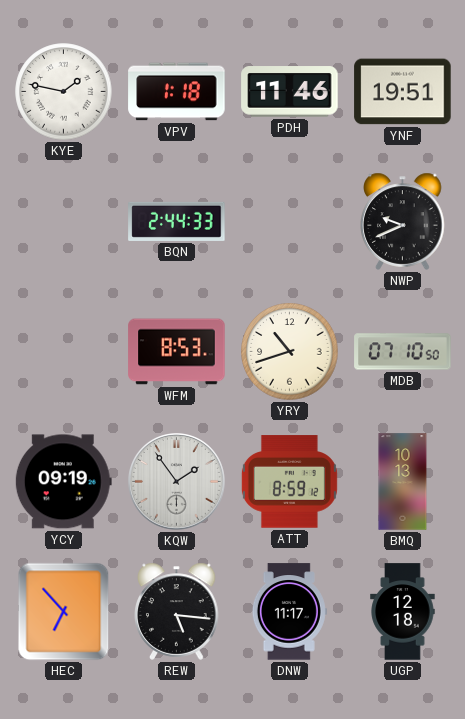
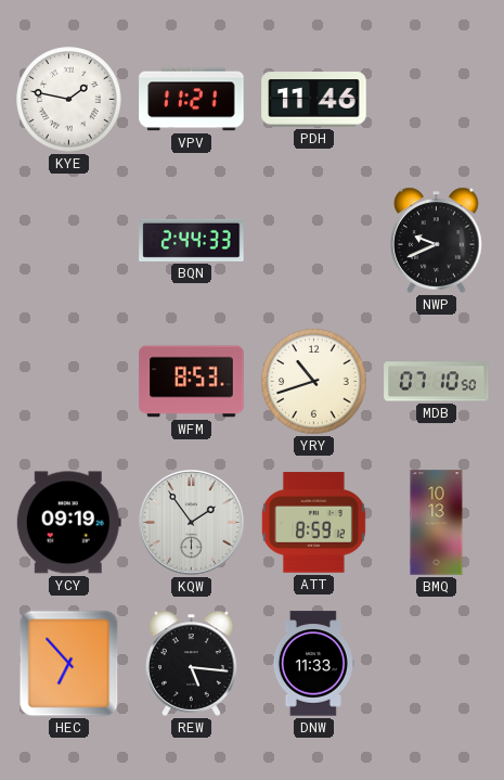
VPV: 1:18 -> 11:21 (192, 100)
YNF: 19:51 -> none (403, 92)
DNW: 11:17 -> 11:33 (313, 664)
UGP: 12:18 -> none (403, 612)
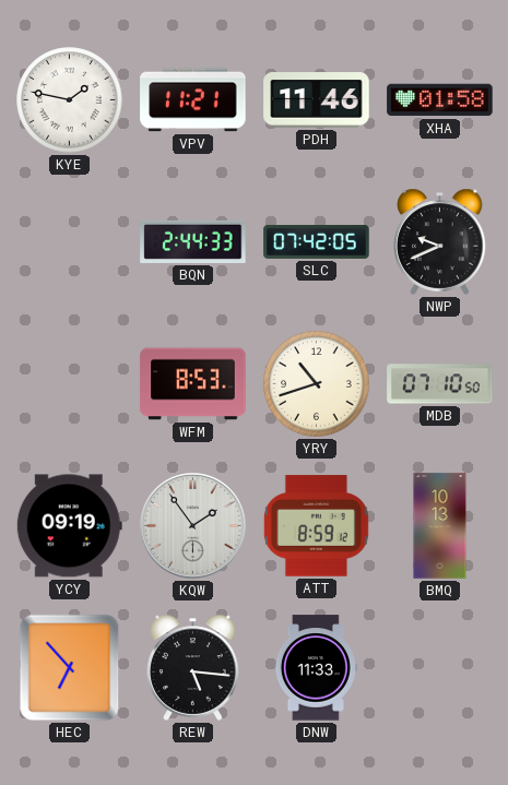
XHA: none -> 01:58 (440, 100)
SLC: none -> 07:42 (317, 242)
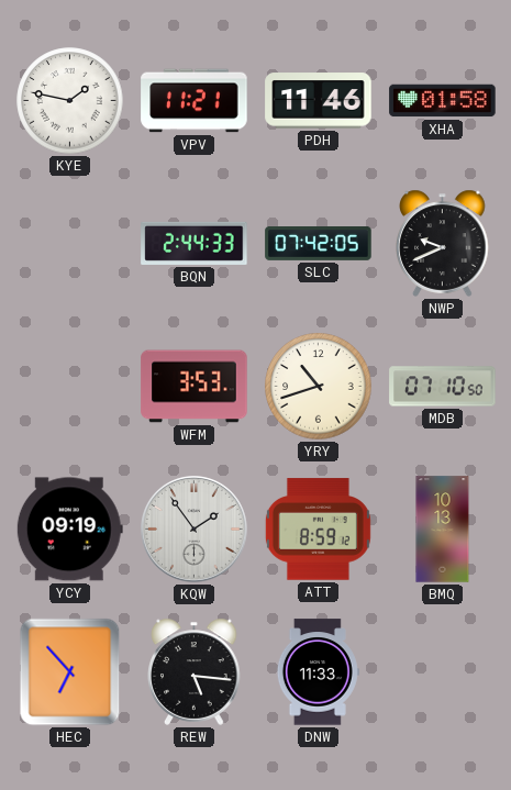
WFM: 8:53 -> 3:53 (195, 387)
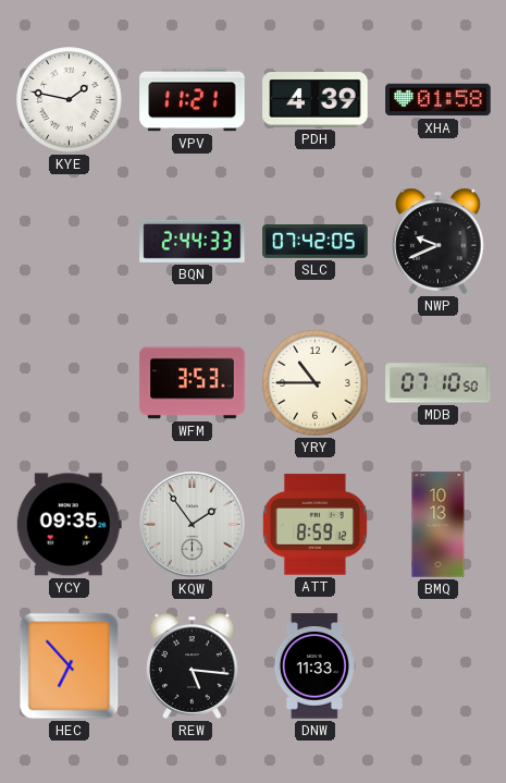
PDH: 11:46 -> 4:39 (316, 100)
YRY: 10:42 -> 10:45 (316, 383)
YCY: 09:19 -> 09:35 (69, 525)
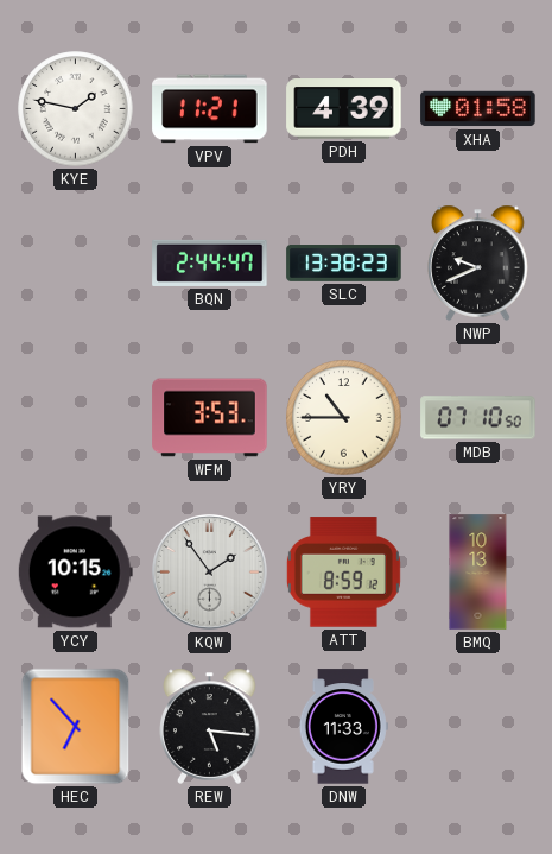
BQN: 2:44:33 -> 2:44:47 (210, 262)
SLC: 07:42 -> 13:38 (344, 264)
YCY: 09:35 -> 10:15 (75, 573)
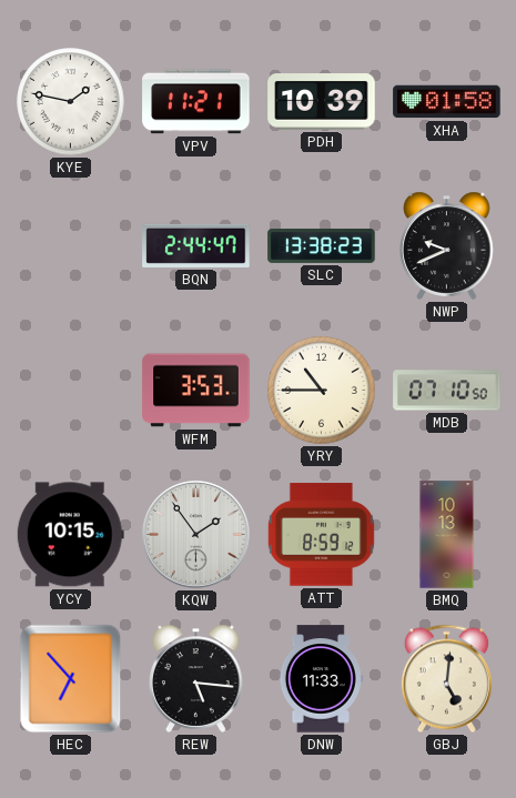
PDH: 4:39 -> 10:39 (322, 102)
GBJ: none -> 5:01 (446, 679)
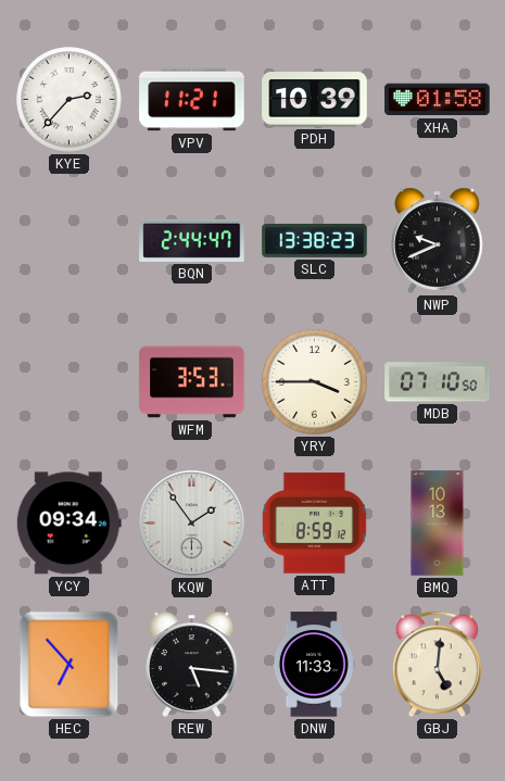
KYE: 1:47 -> 2:37 (70, 100)
YRY: 10:45 -> 3:45 (315, 382)
YCY: 10:15 -> 09:34 (68, 524)
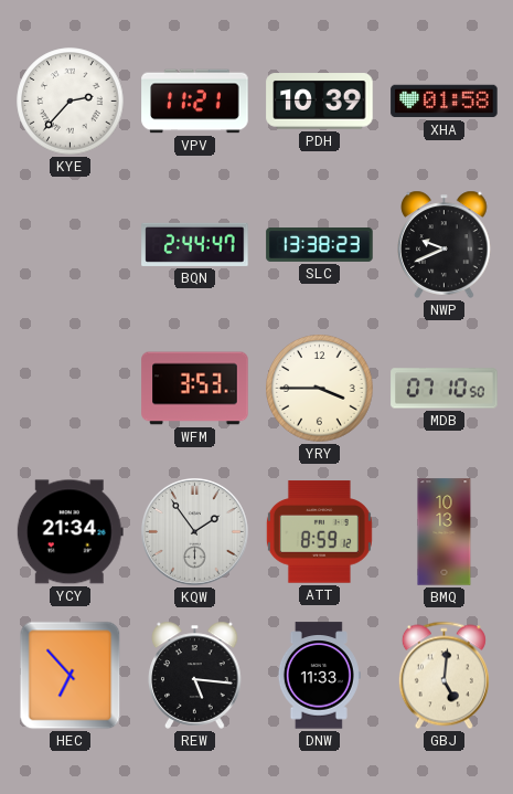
YCY: 09:34 -> 21:34 (70, 532)
